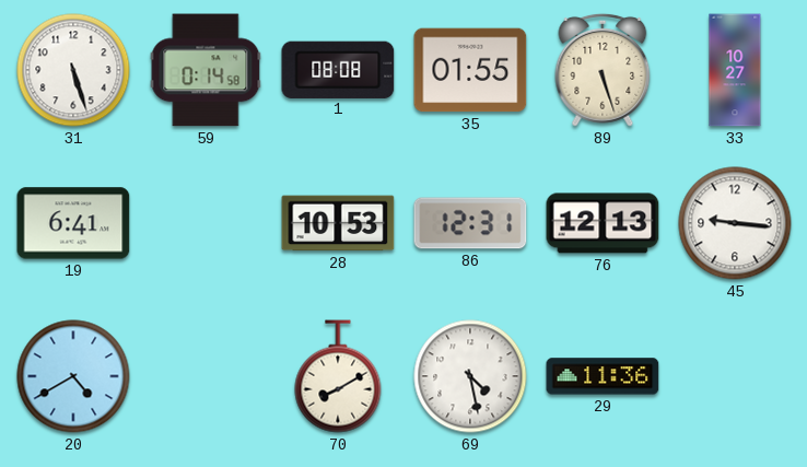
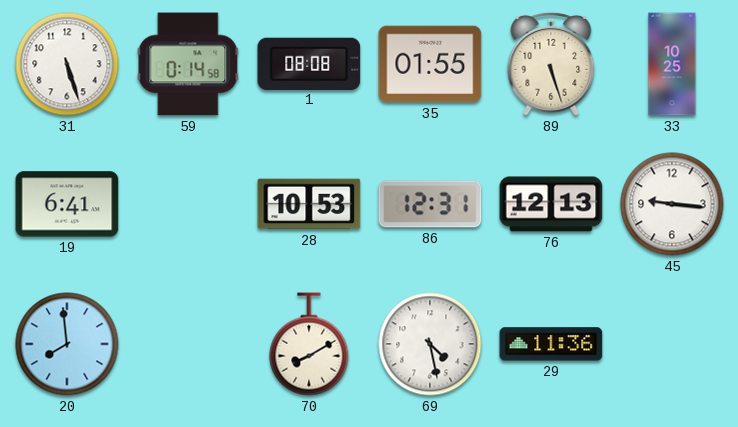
33: 10:27 -> 10:25 (672, 64)
20: 4:40 -> 7:59 (67, 344)
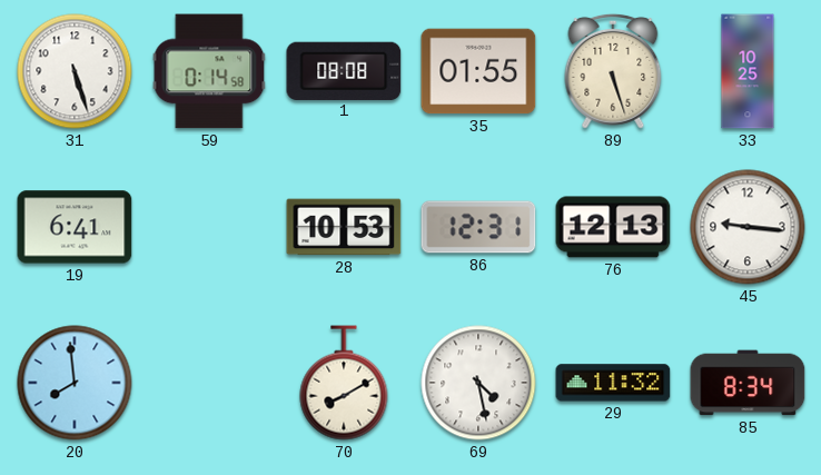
29: 11:36 -> 11:32 (613, 383)
85: none -> 8:34 (748, 383)
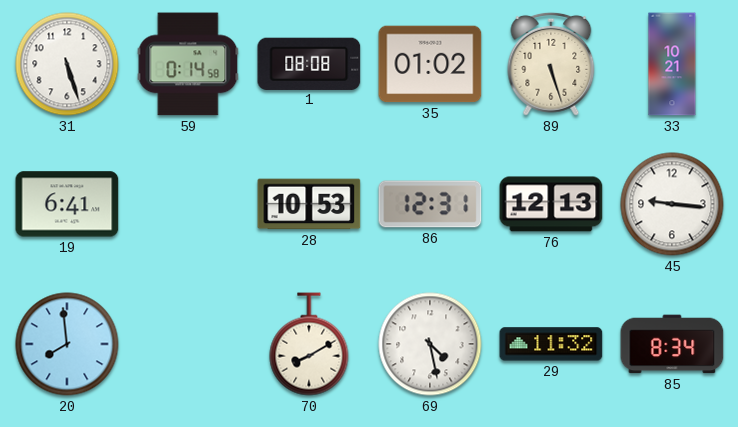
35: 01:55 -> 01:02 (430, 64)
33: 10:25 -> 10:21 (672, 64)
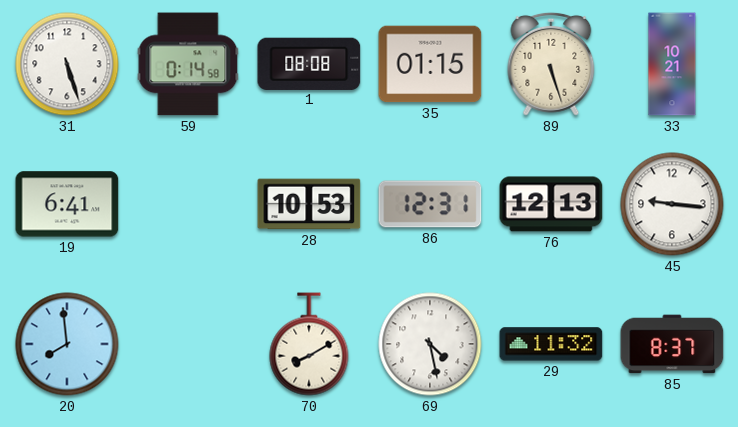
35: 01:02 -> 01:15 (430, 64)
85: 8:34 -> 8:37 (672, 344)
